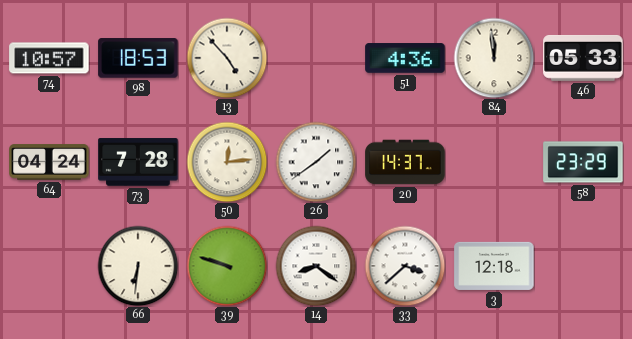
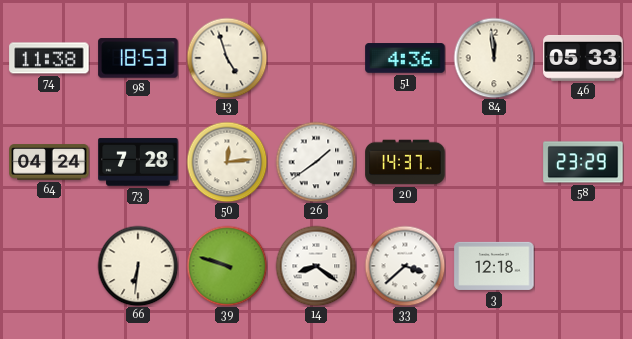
74: 10:57 -> 11:38 (49, 58)
13: 4:53 -> 4:57 (227, 58)
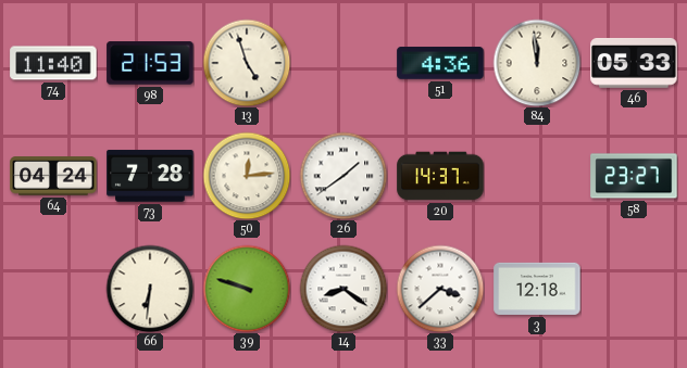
74: 11:38 -> 11:40 (53, 63)
98: 18:53 -> 21:53 (150, 63)
58: 23:29 -> 23:27 (634, 176)
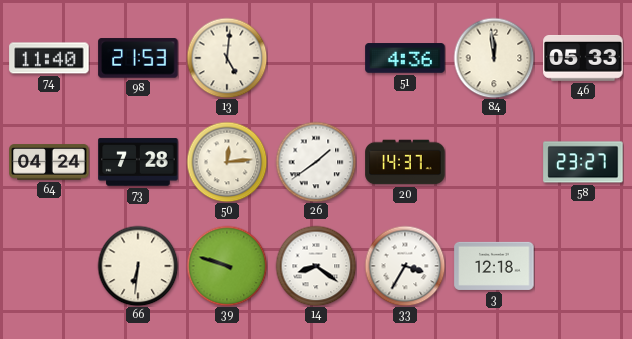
13: 4:57 -> 5:01 (227, 58)
33: 3:38 -> 3:35 (405, 266)
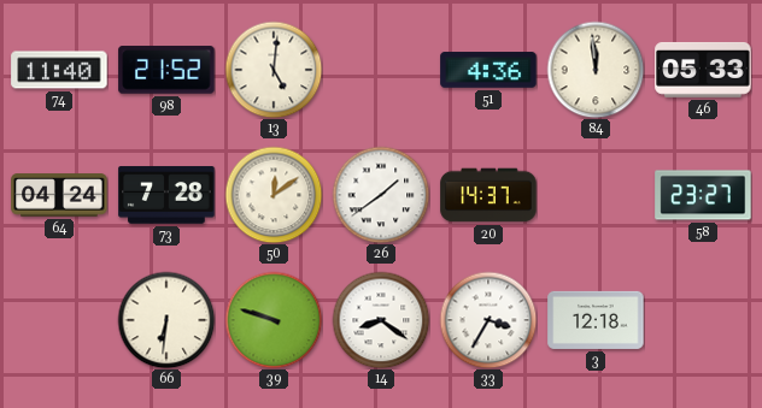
98: 21:53 -> 21:52 (166, 70)
50: 12:14 -> 12:09 (274, 195)
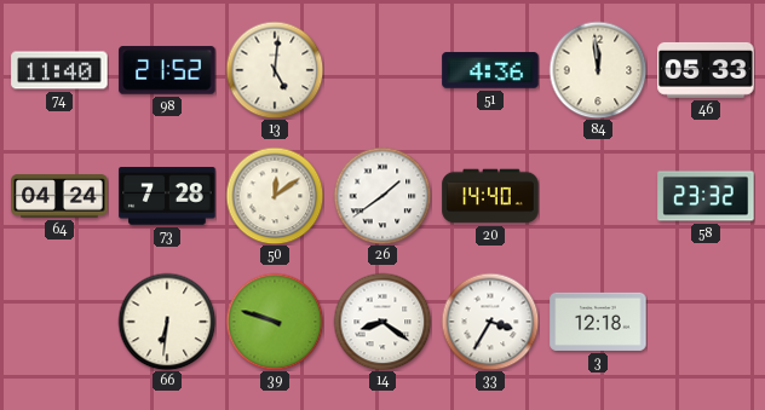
20: 14:37 -> 14:40 (490, 196)
58: 23:27 -> 23:32 (706, 196)
